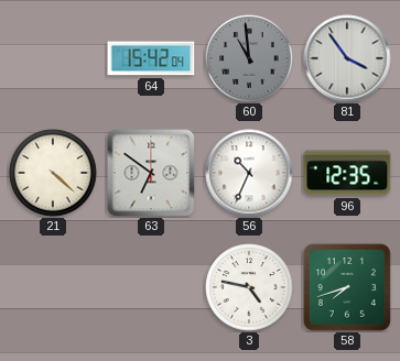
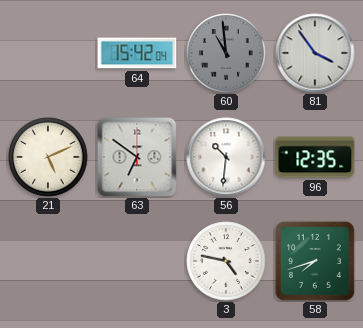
21: 4:22 -> 5:11 (48, 157)
56: 10:34 -> 10:31 (226, 157)
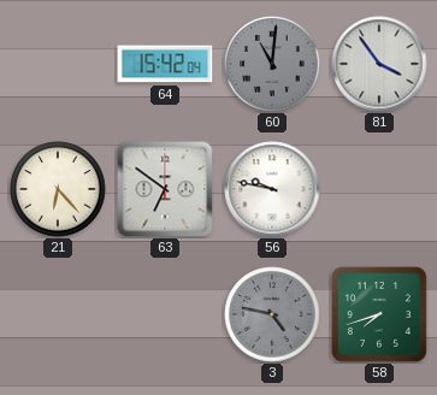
60: 10:59 -> 11:01 (272, 64)
21: 5:11 -> 6:23 (58, 189)
56: 10:31 -> 9:47 (272, 189)
96: 12:35 -> none (315, 157)
3 dial: white -> grey (272, 314)
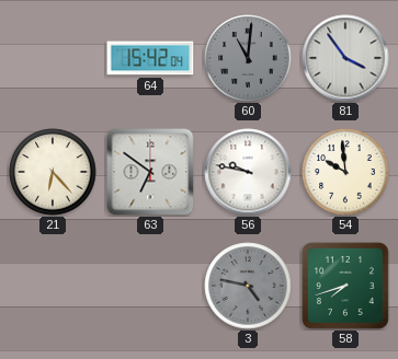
54: none -> 9:59 (345, 172)
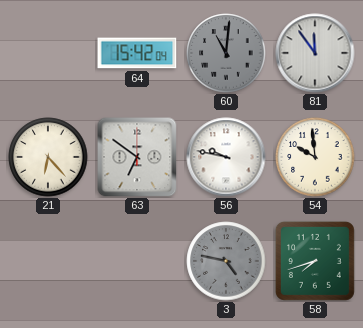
81: 3:54 -> 11:54 (315, 53)
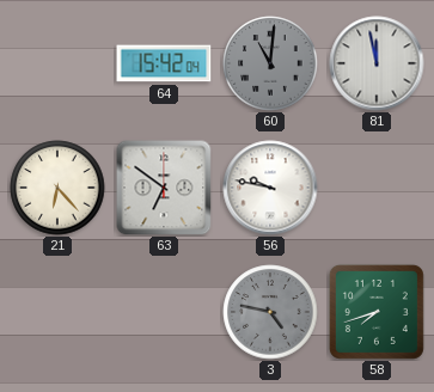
81: 11:54 -> 11:58 (377, 63)
54: 9:59 -> none (315, 157)
